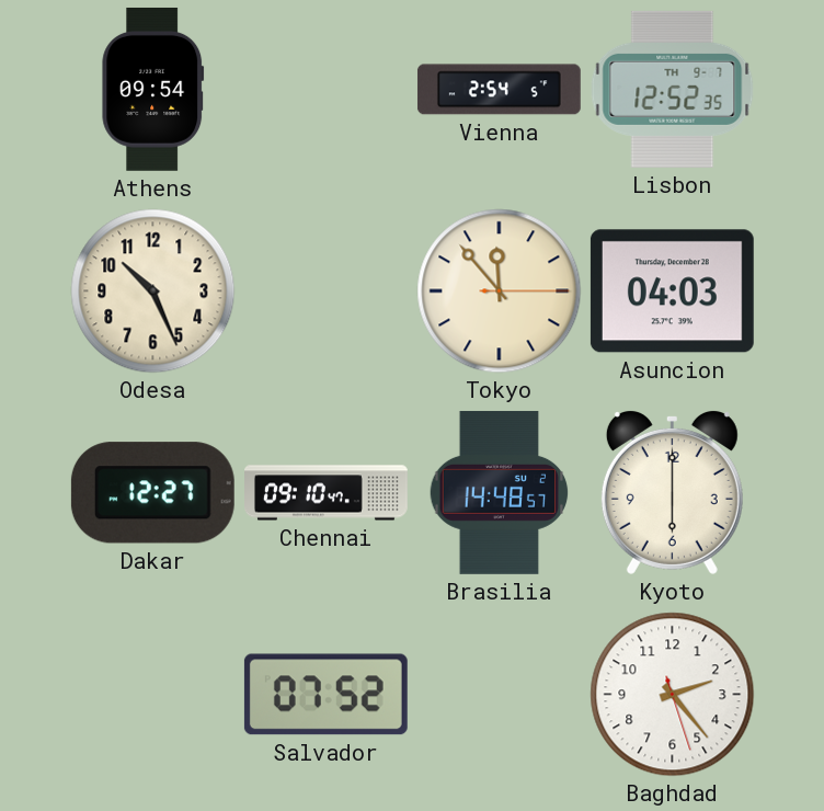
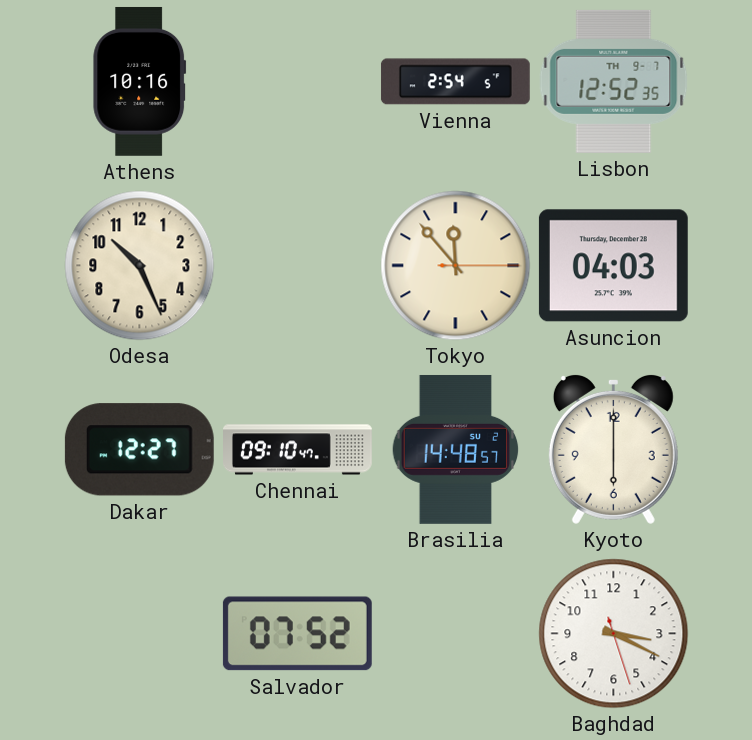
Athens: 09:54 -> 10:16 (140, 81)
Baghdad: 2:23 -> 3:19 (614, 634)
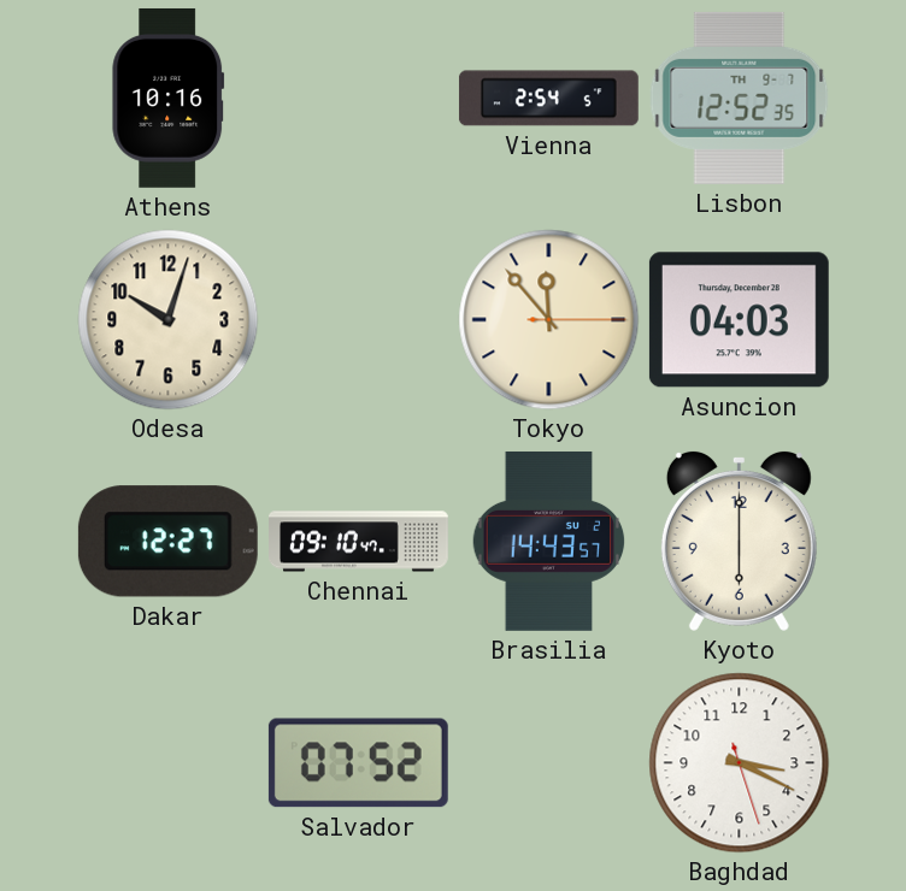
Odesa: 10:26 -> 10:03 (169, 320)
Brasilia: 14:48 -> 14:43 (549, 541)
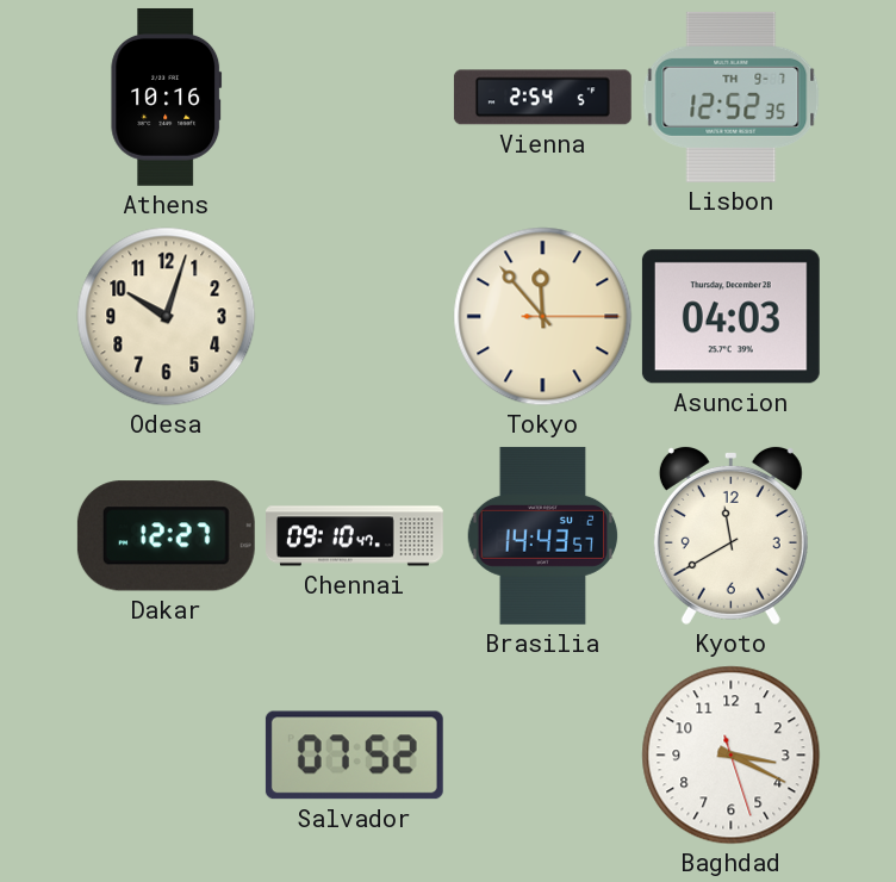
Kyoto: 6:00 -> 11:40 (730, 535)
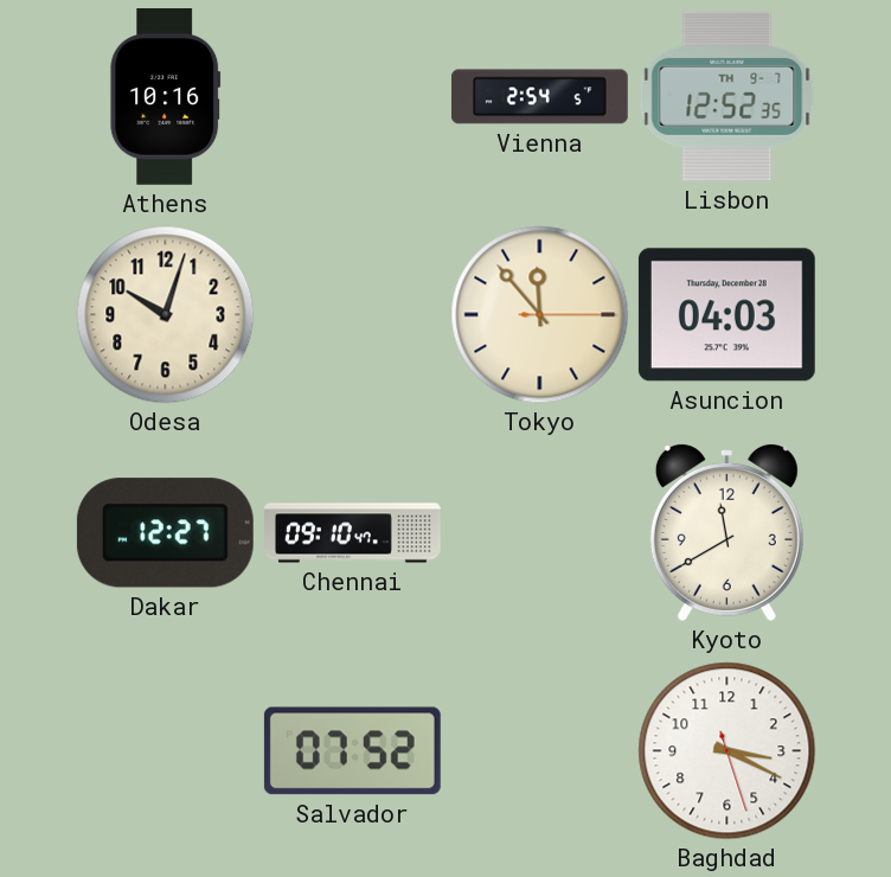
Brasilia: 14:43 -> none (543, 535)
